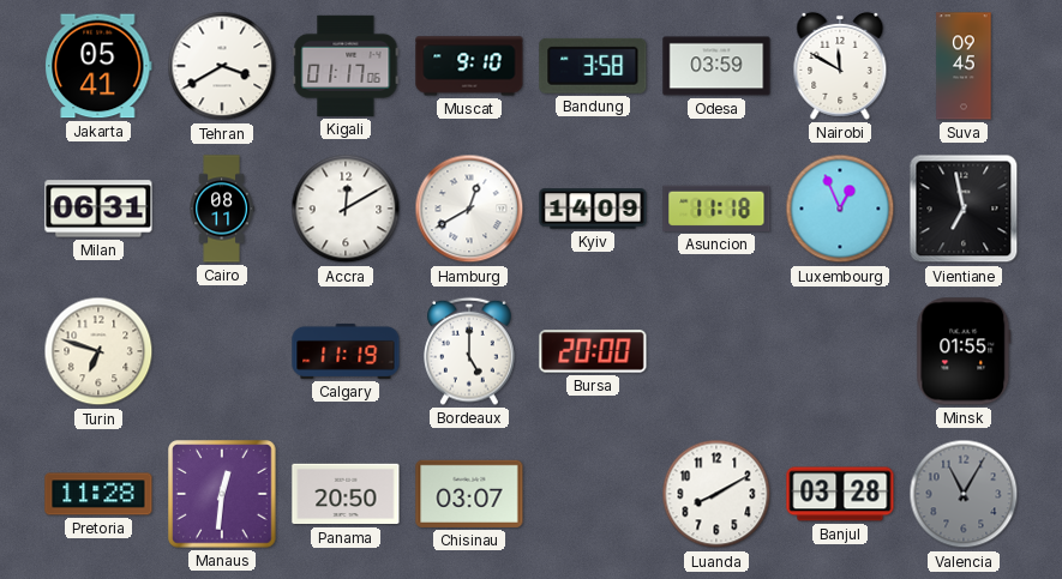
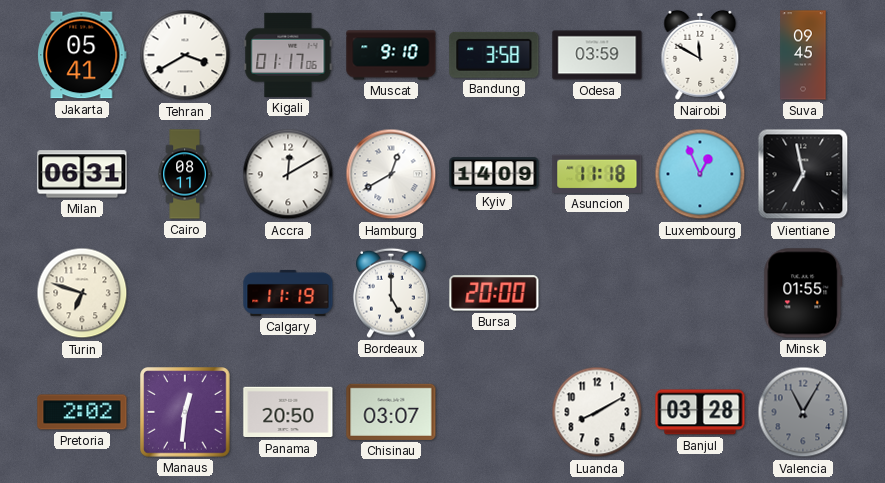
Pretoria: 11:28 -> 2:02 (82, 412)
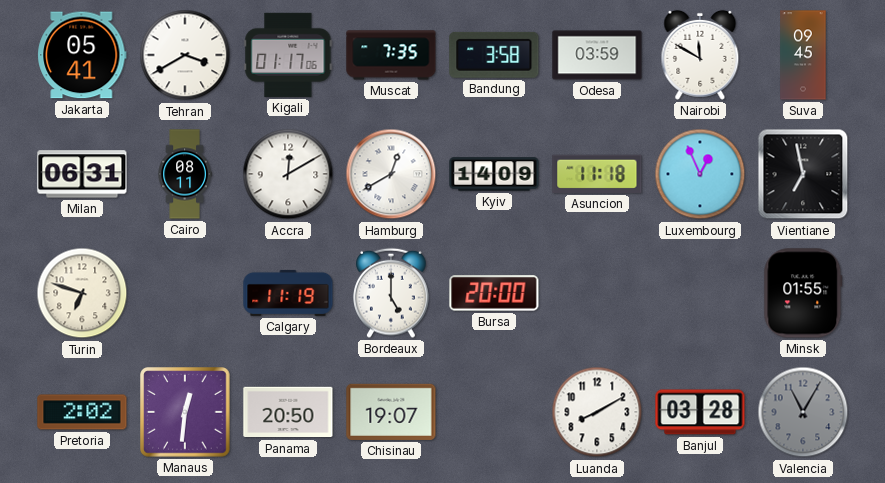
Muscat: 9:10 -> 7:35 (391, 55)
Chisinau: 03:07 -> 19:07 (391, 412)
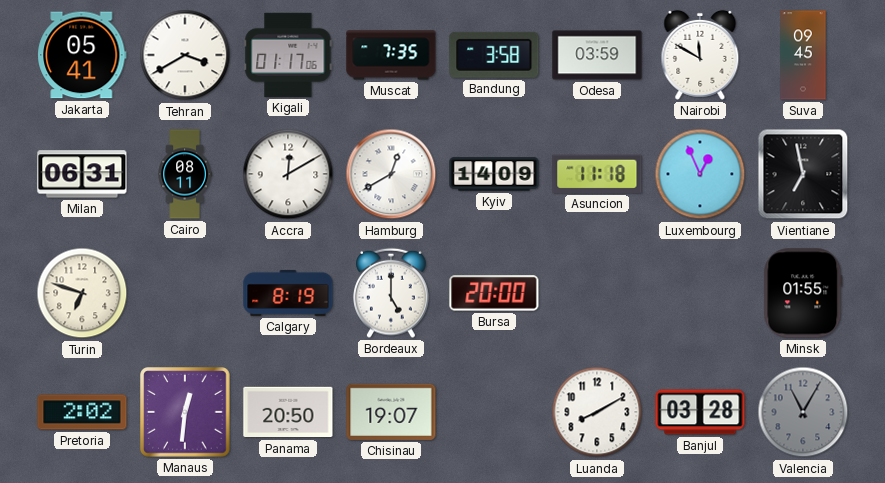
Calgary: 11:19 -> 8:19 (288, 293)
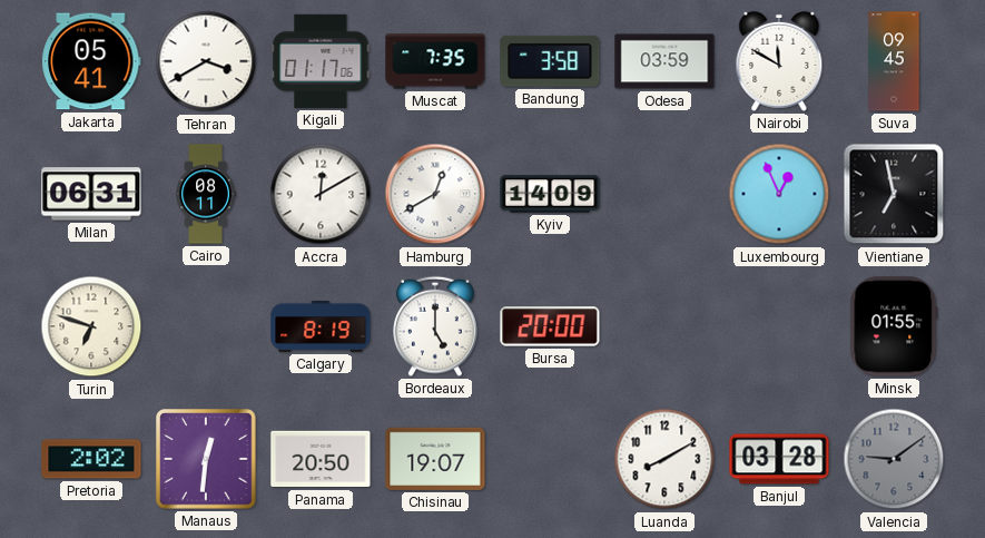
Asuncion: 11:18 -> none (597, 174)
Valencia: 11:05 -> 9:09 (894, 459)
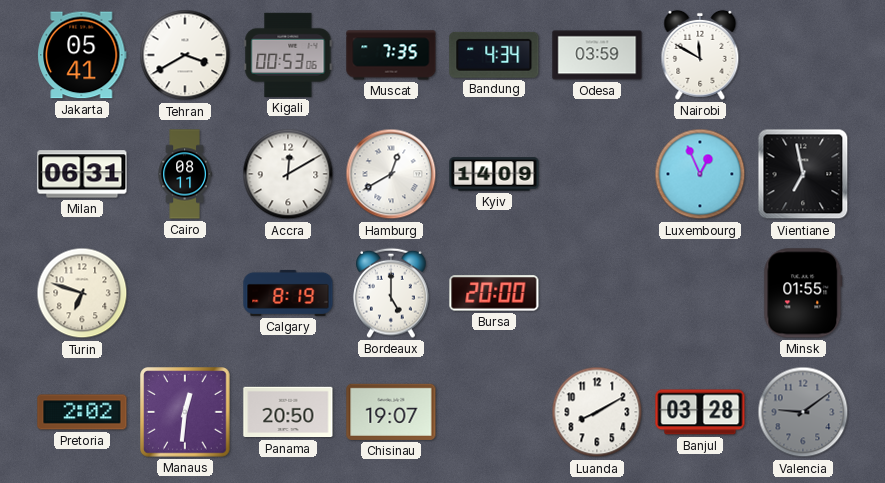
Kigali: 01:17 -> 00:53 (288, 55)
Bandung: 3:58 -> 4:34 (494, 55)
Suva: 09:45 -> none (894, 61)
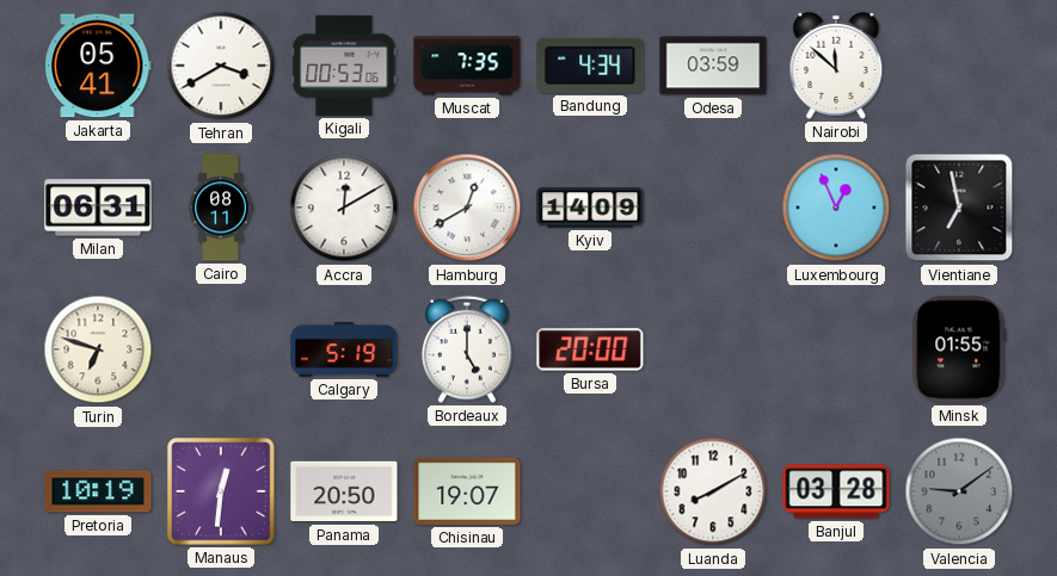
Nairobi: 11:50 -> 11:52 (836, 66)
Calgary: 8:19 -> 5:19 (344, 349)
Pretoria: 2:02 -> 10:19 (98, 491)
